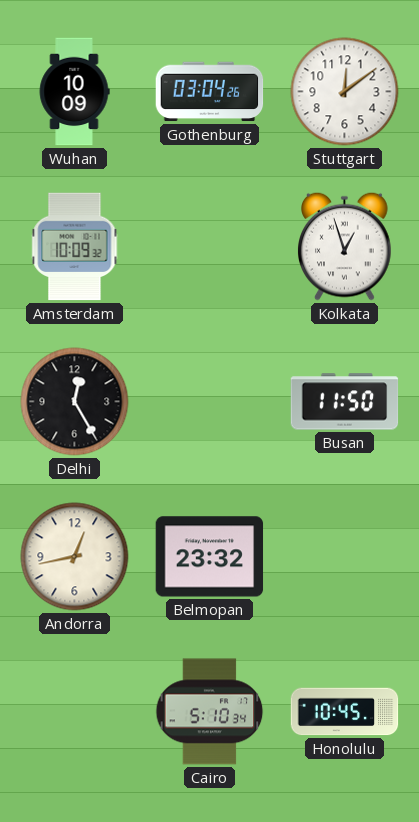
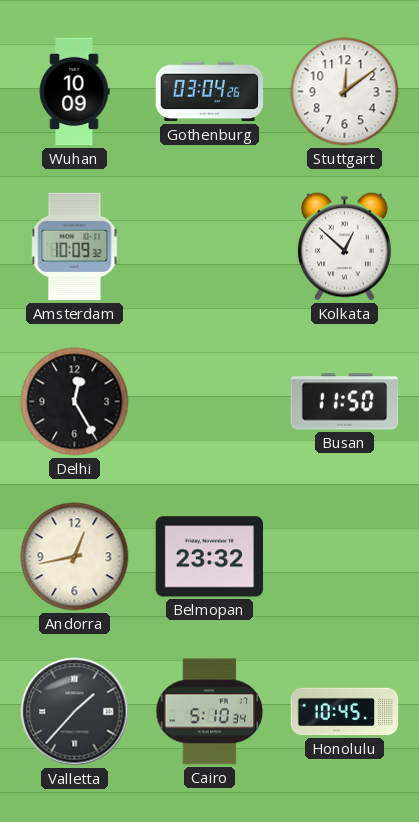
Kolkata: 12:57 -> 12:52 (345, 246)
Valletta: none -> 1:37 (75, 712)
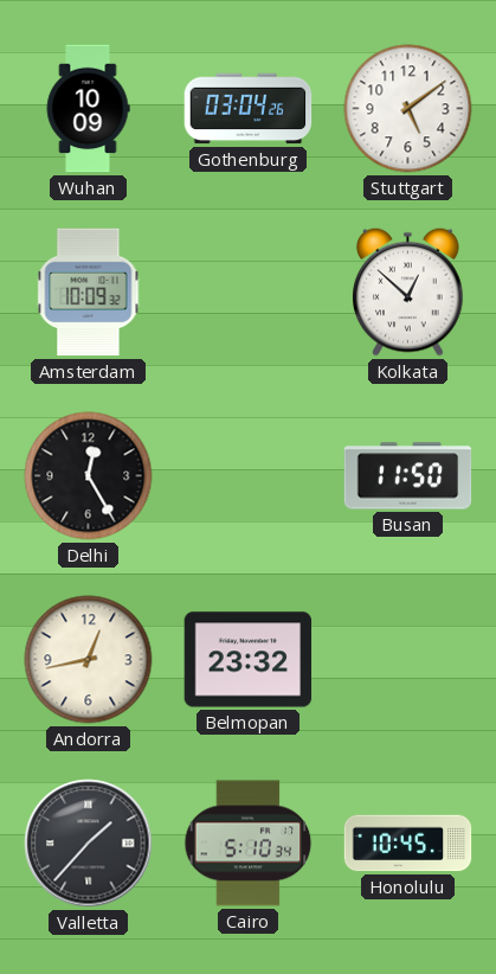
Stuttgart: 12:09 -> 5:09 (408, 109)
